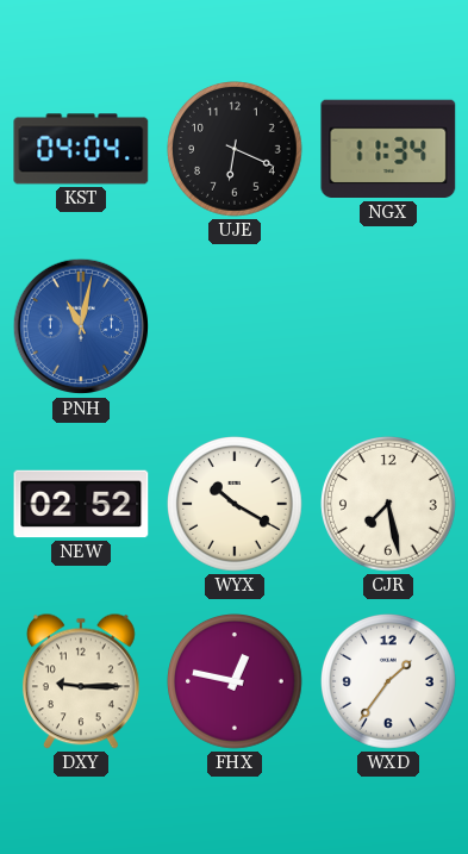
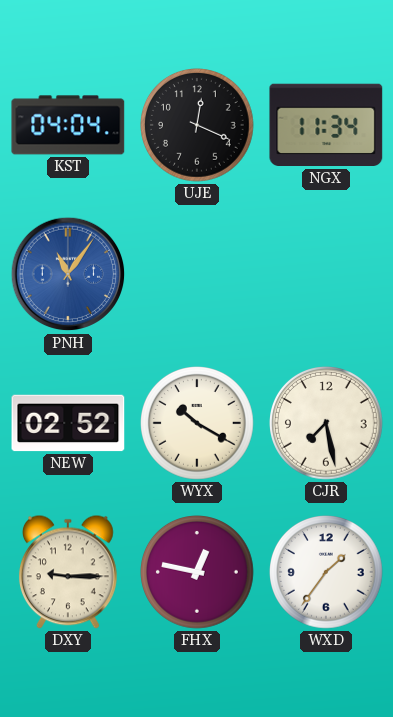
UJE: 6:19 -> 12:19 (198, 126)
PNH: 11:02 -> 11:06 (68, 274)
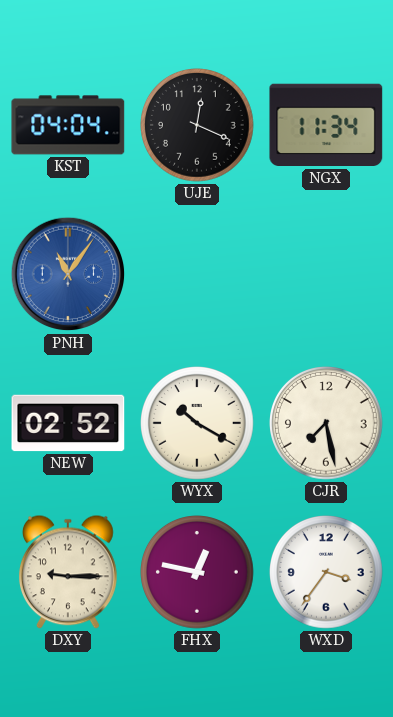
WXD: 1:36 -> 3:36 (327, 573)
